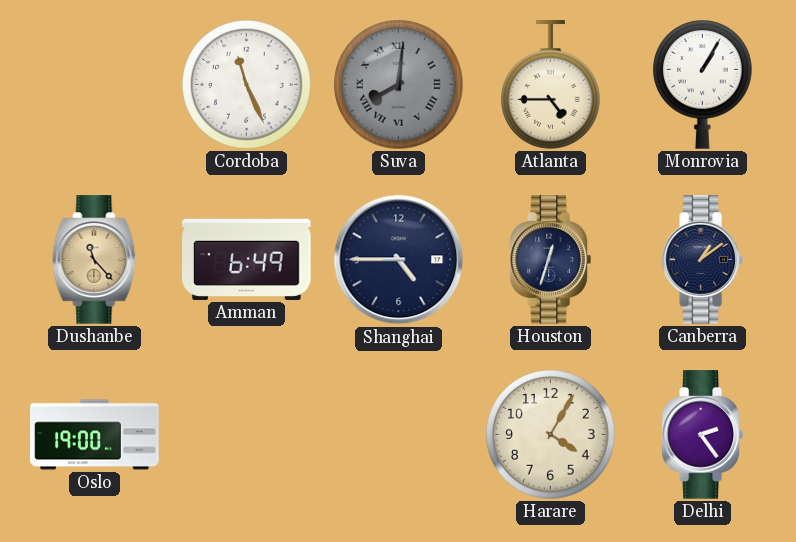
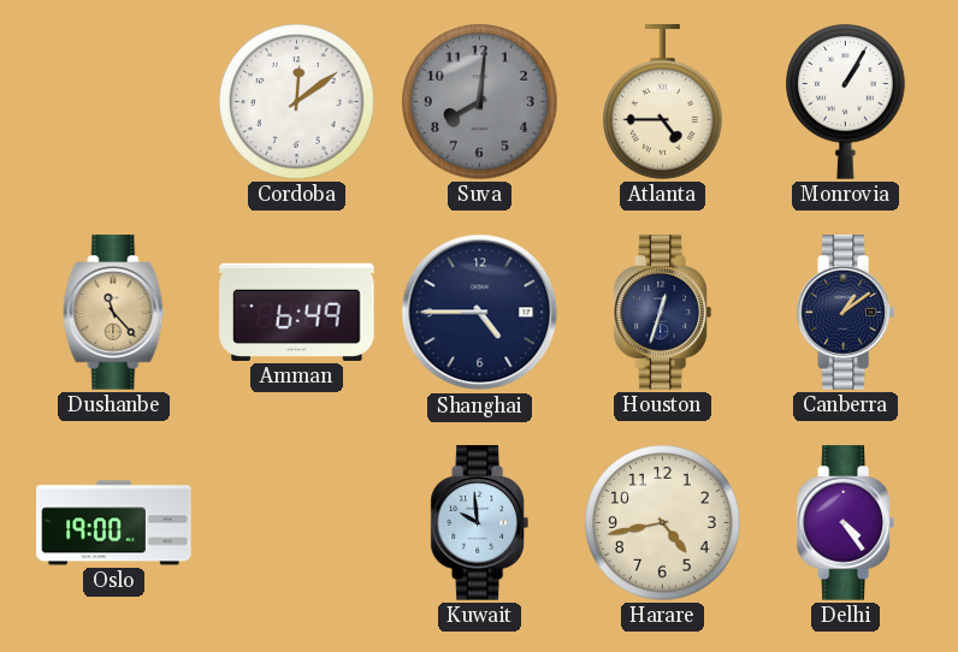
Cordoba: 11:26 -> 12:09 (297, 102)
Suva numerals: Roman -> Arabic (480, 102)
Kuwait: none -> 9:59 (479, 523)
Harare: 4:05 -> 4:43 (663, 523)
Delhi: 2:24 -> 4:24 (845, 523)
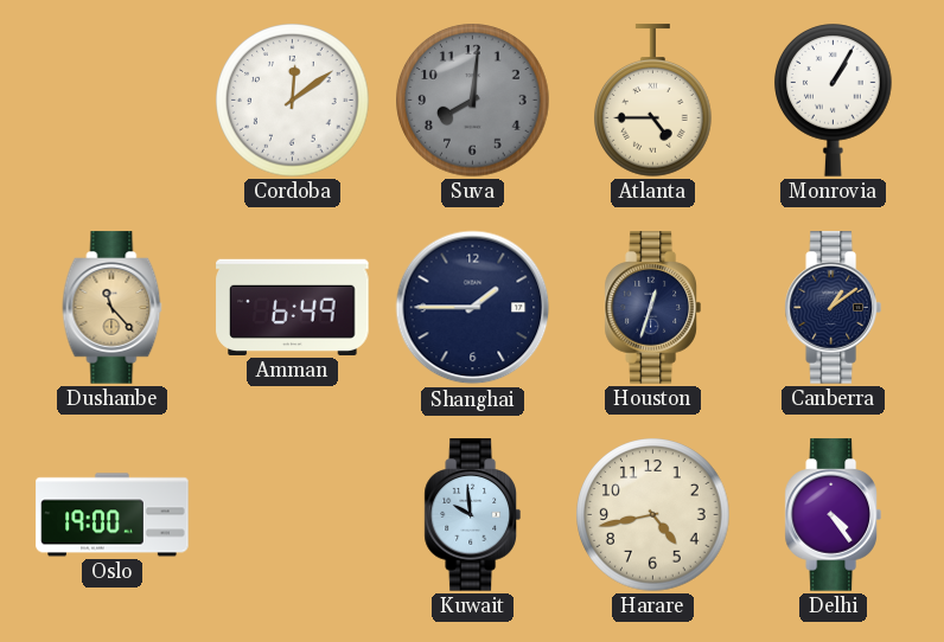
Shanghai: 4:45 -> 1:45 (473, 308)
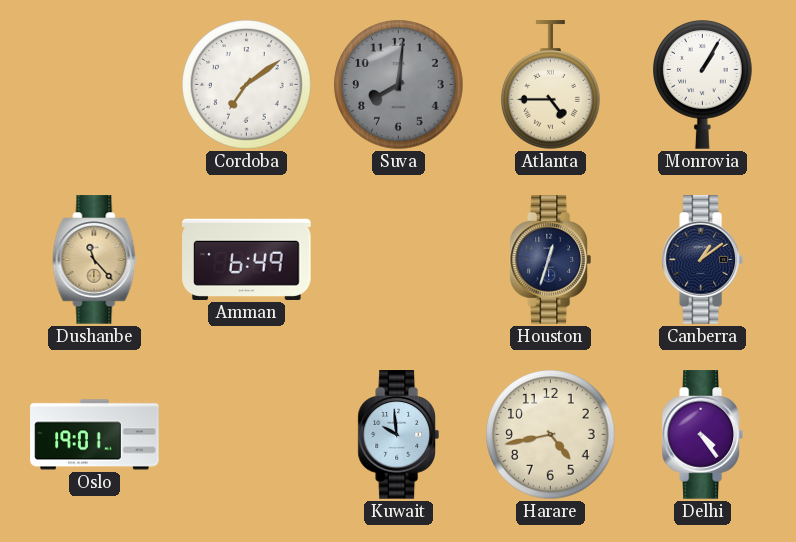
Cordoba: 12:09 -> 7:09 (247, 85)
Shanghai: 1:45 -> none (473, 308)
Oslo: 19:00 -> 19:01 (95, 435)
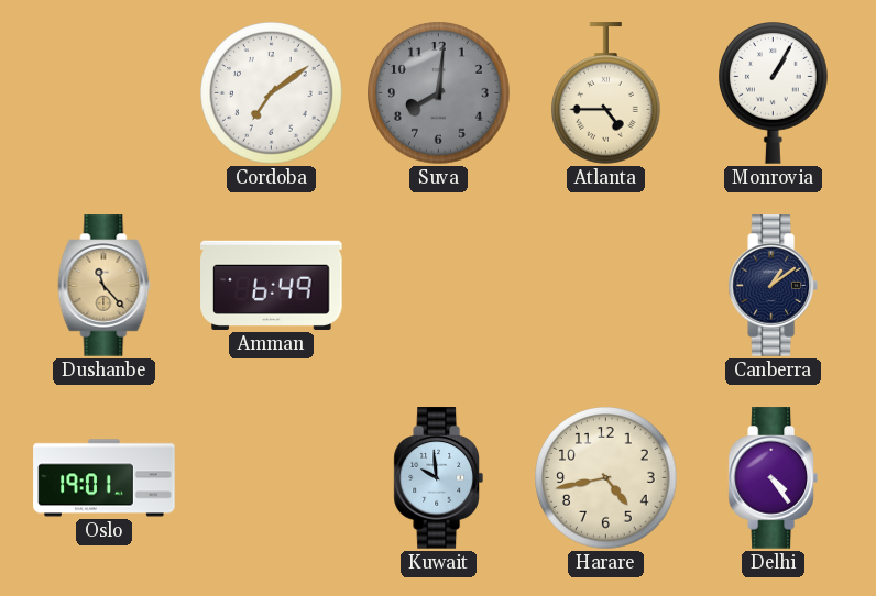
Houston: 12:33 -> none (550, 260)
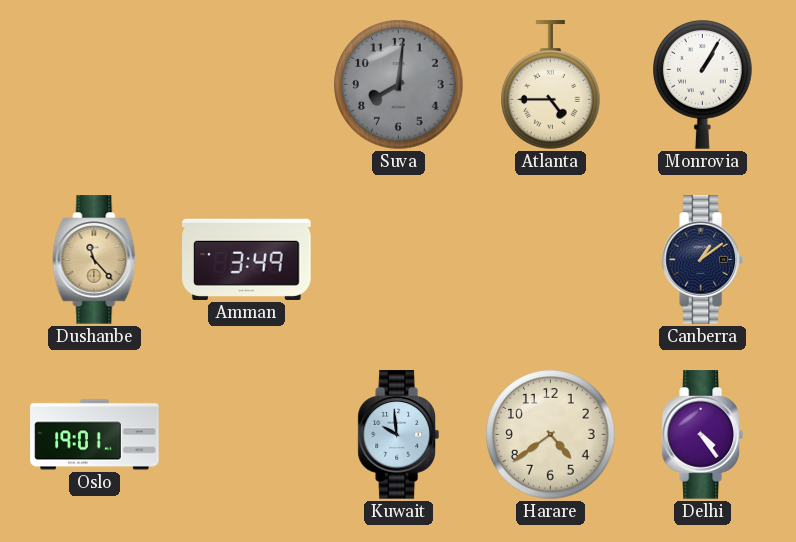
Cordoba: 7:09 -> none (272, 93)
Amman: 6:49 -> 3:49 (247, 259)
Harare: 4:43 -> 4:39 (551, 435)
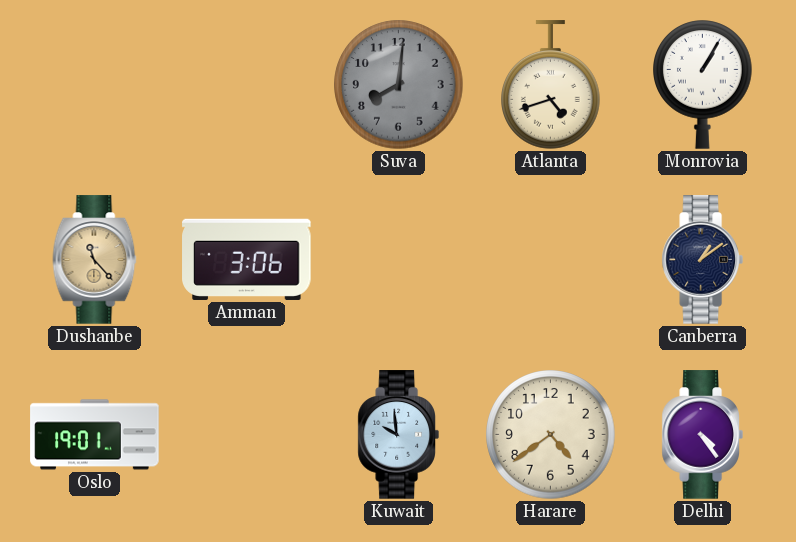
Atlanta: 4:45 -> 4:42 (551, 85)
Amman: 3:49 -> 3:06 (247, 259)
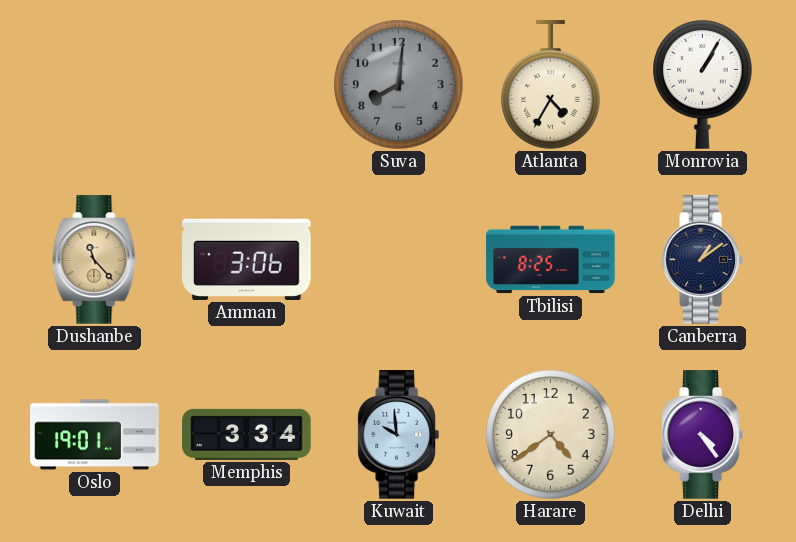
Atlanta: 4:42 -> 4:35 (551, 85)
Tbilisi: none -> 8:25 (551, 260)
Memphis: none -> 3:34 (247, 434)
